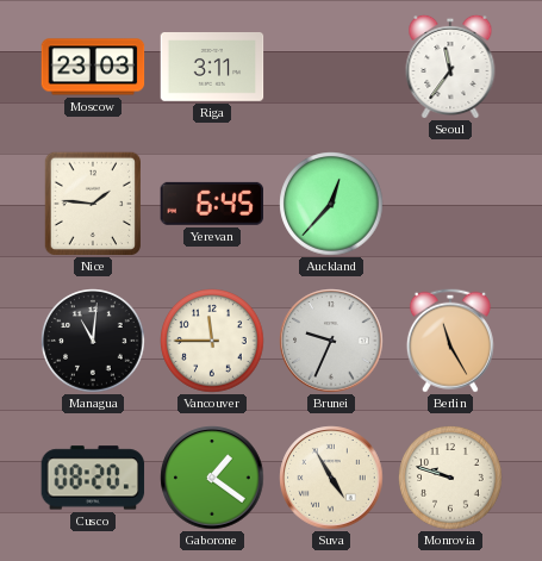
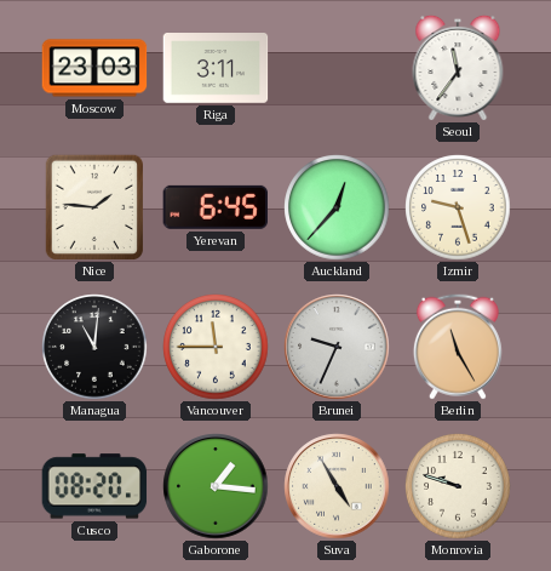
Izmir: none -> 9:27 (458, 207)
Gaborone: 1:21 -> 1:16 (216, 486)
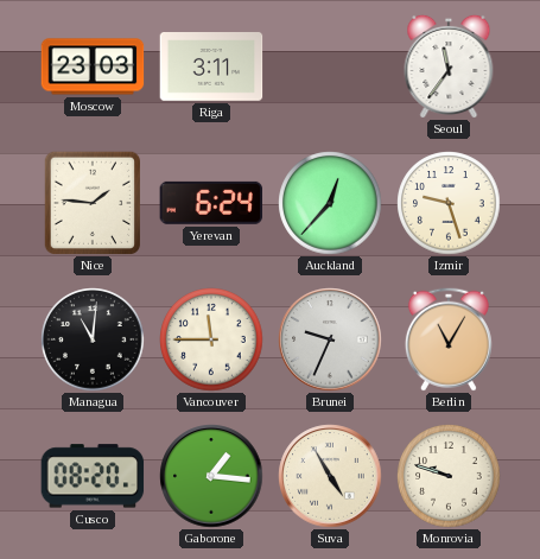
Yerevan: 6:45 -> 6:24 (210, 203)
Berlin: 11:25 -> 11:05 (449, 339)
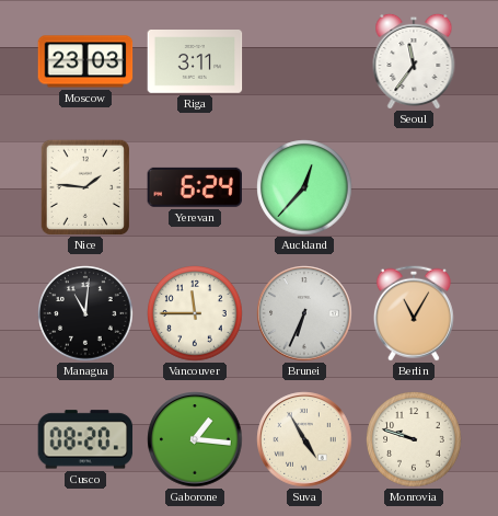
Izmir: 9:27 -> none (449, 203)
Brunei: 9:34 -> 6:34 (304, 313)
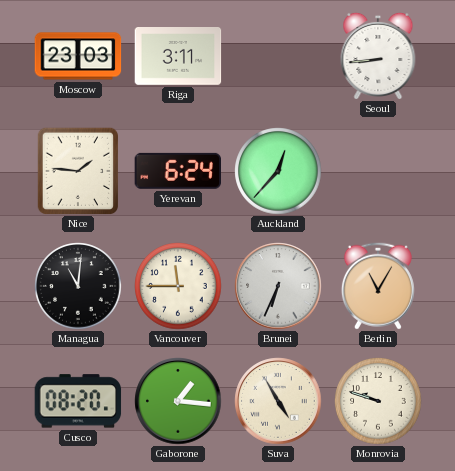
Seoul: 11:36 -> 8:44 (378, 55)
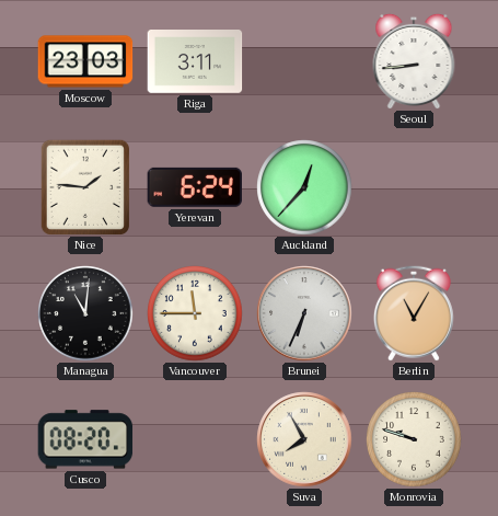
Gaborone: 1:16 -> none (178, 401)
Suva: 4:55 -> 7:55 (304, 439)
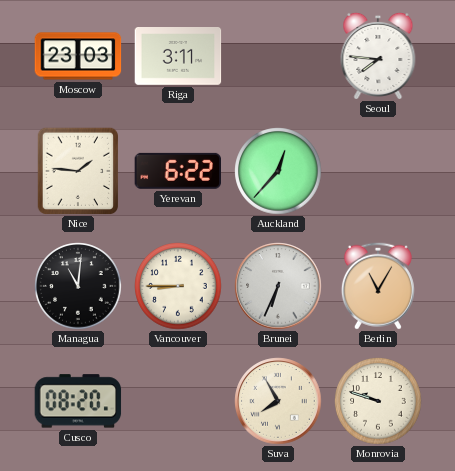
Seoul: 8:44 -> 7:46 (378, 55)
Yerevan: 6:24 -> 6:22 (177, 171)
Vancouver: 11:45 -> 8:45 (178, 286)
